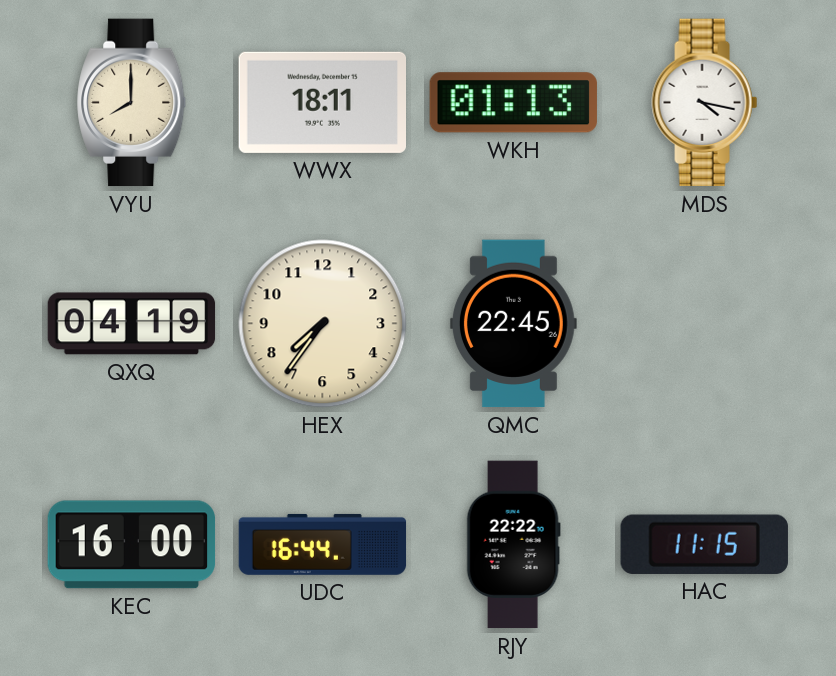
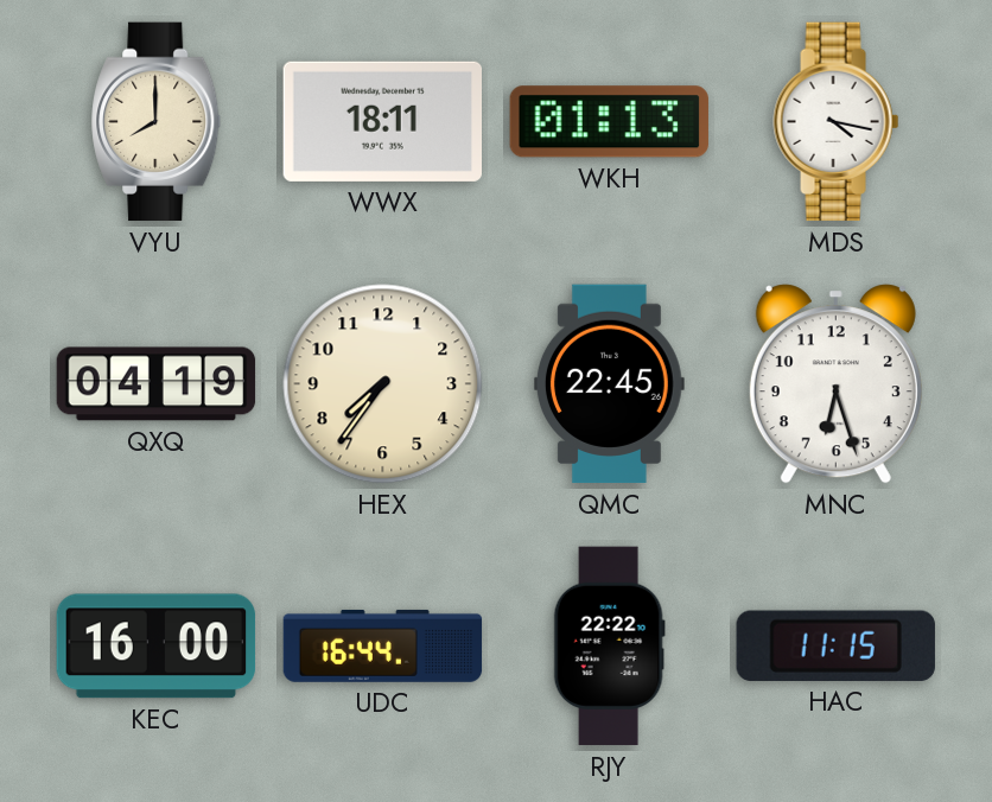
MNC: none -> 6:27 (835, 384)
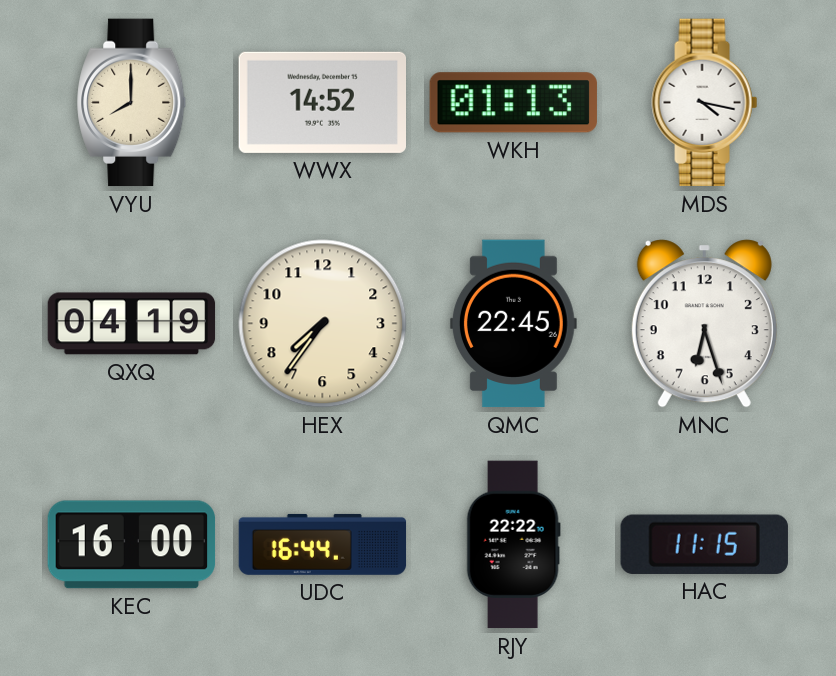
WWX: 18:11 -> 14:52 (322, 102)
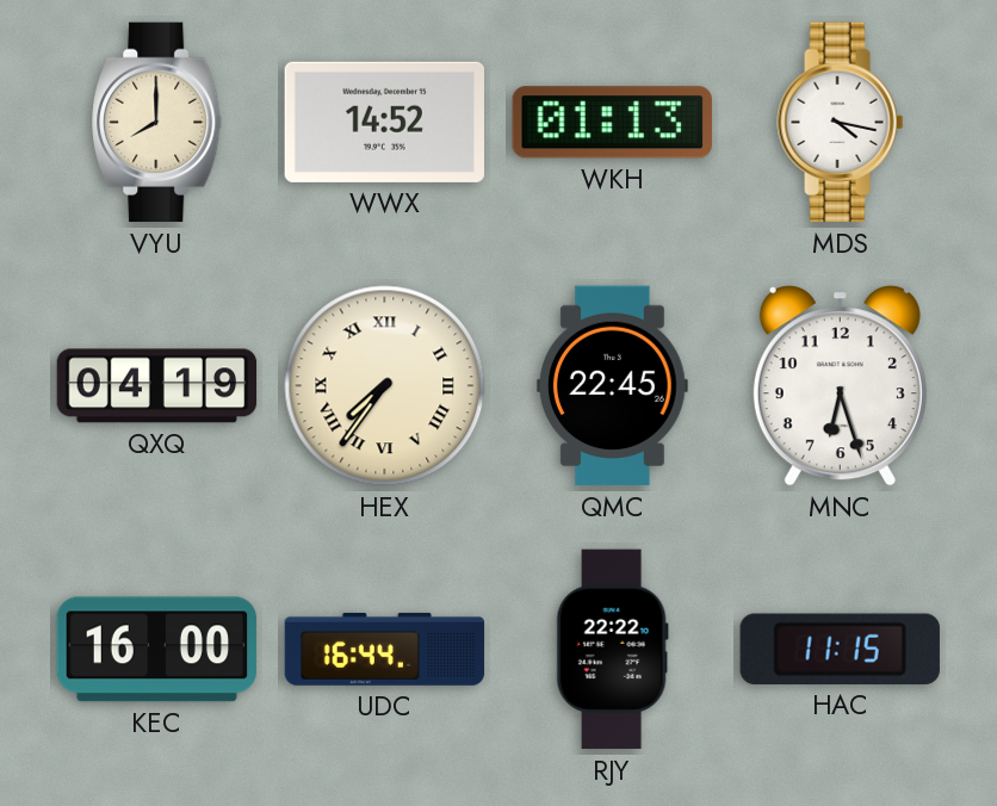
HEX numerals: Arabic -> Roman (385, 386)
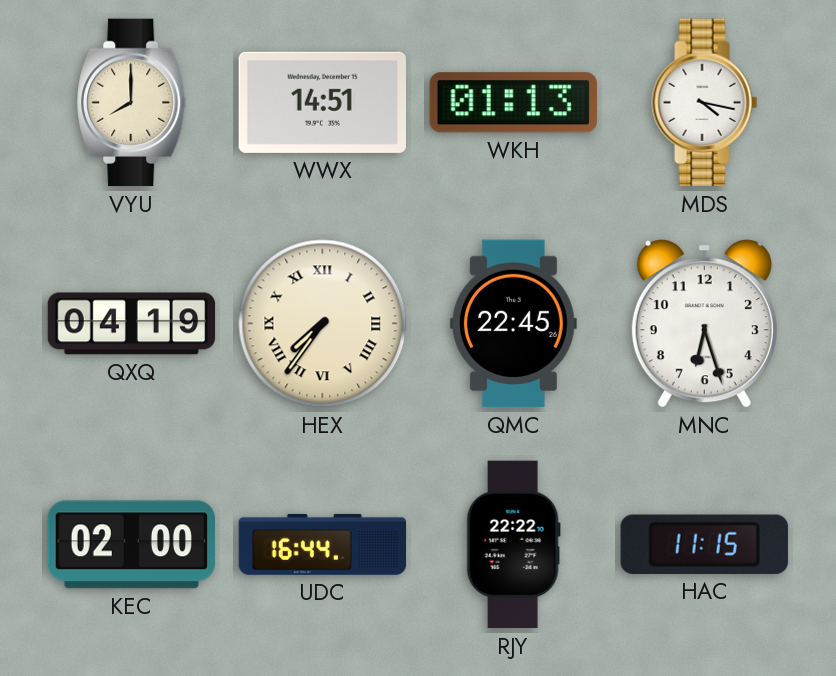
WWX: 14:52 -> 14:51 (322, 102)
KEC: 16:00 -> 02:00 (132, 545)
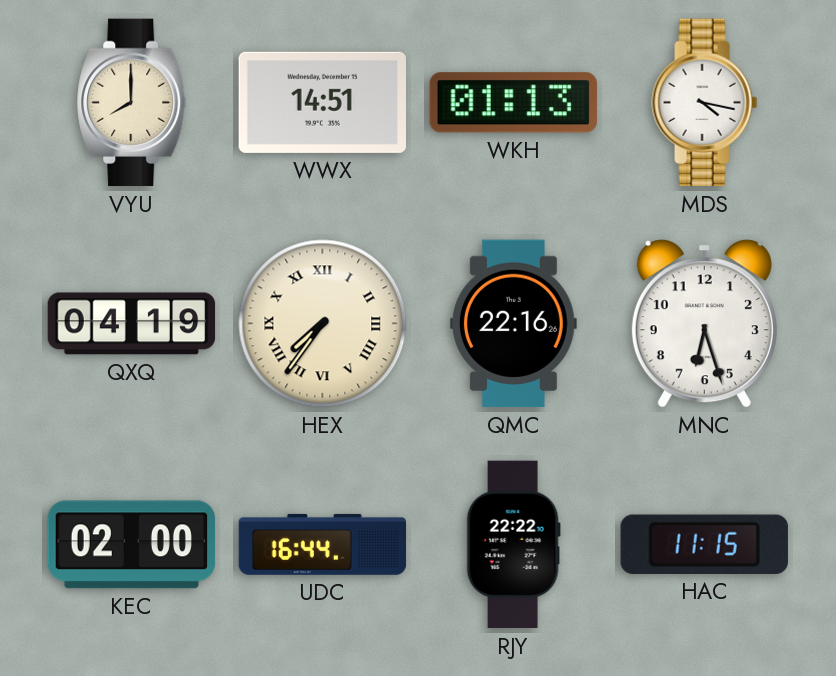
QMC: 22:45 -> 22:16 (513, 324)
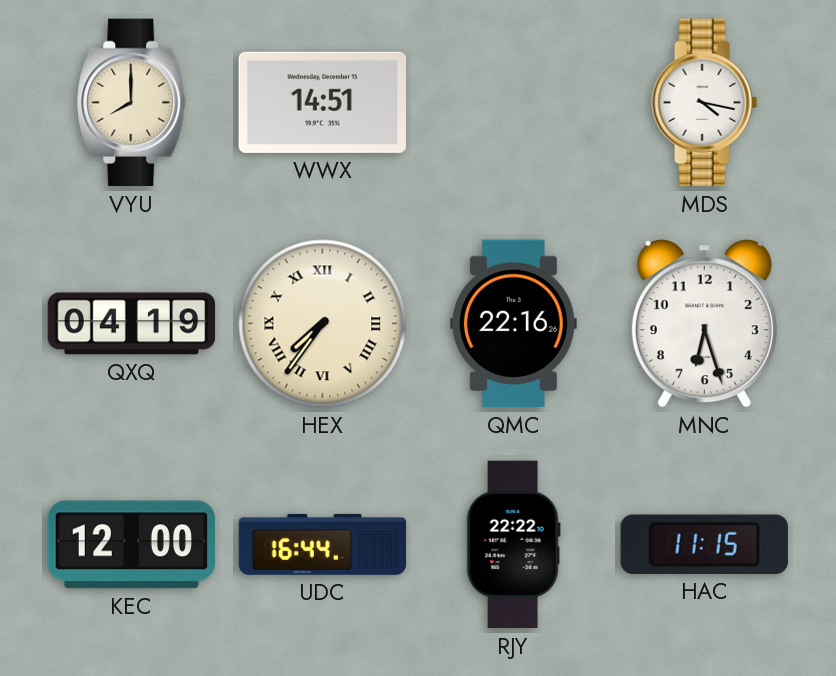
WKH: 01:13 -> none (513, 103)
KEC: 02:00 -> 12:00 (132, 545)
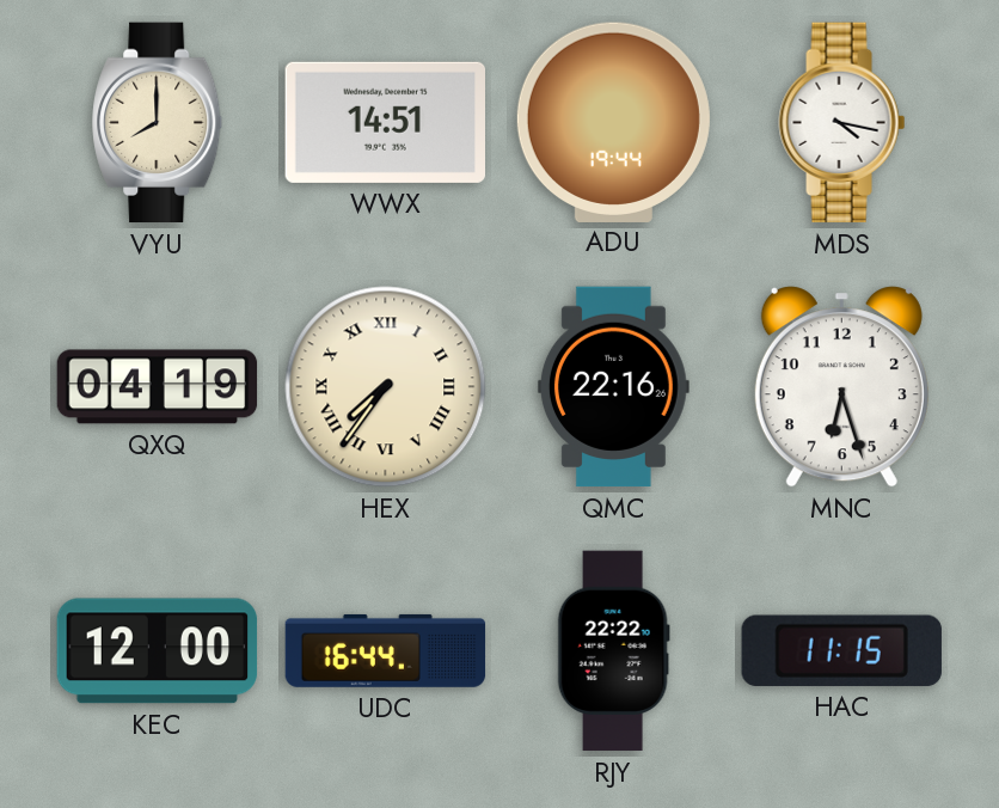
ADU: none -> 19:44 (613, 122)
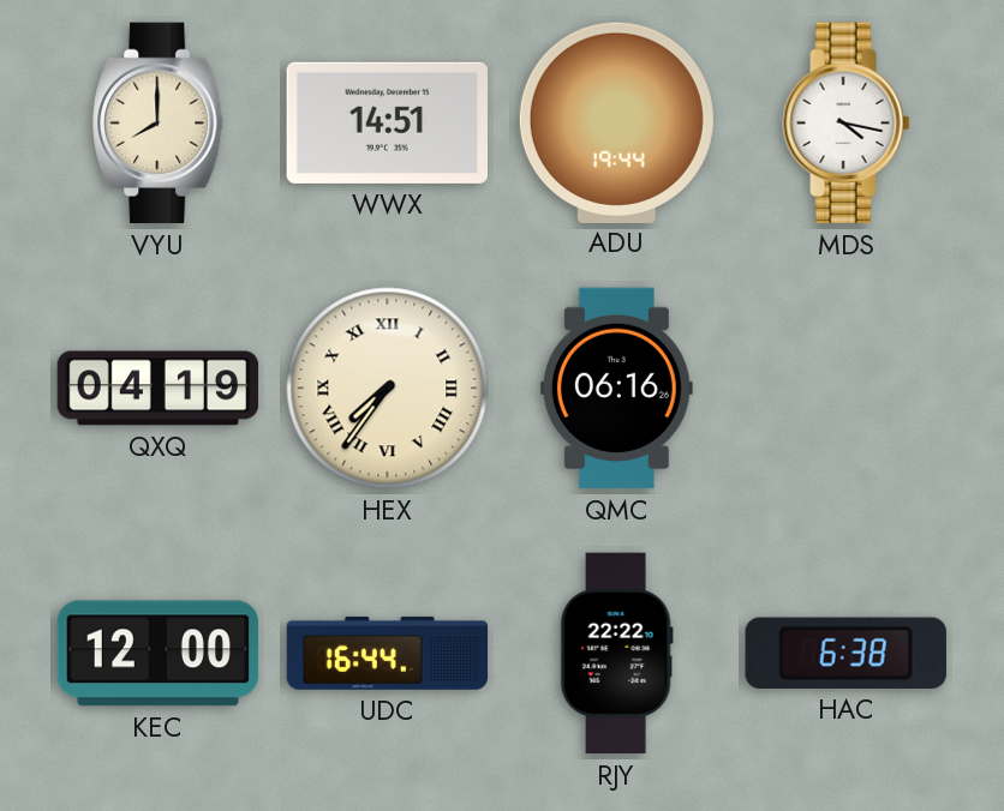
QMC: 22:16 -> 06:16 (616, 389)
MNC: 6:27 -> none (841, 387)
HAC: 11:15 -> 6:38 (845, 653)
